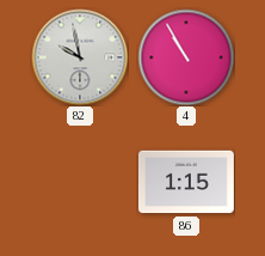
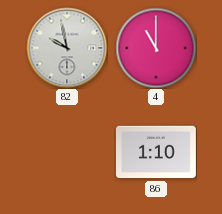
4: 10:55 -> 11:00 (156, 48)
86: 1:15 -> 1:10 (156, 152)
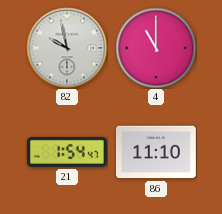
21: none -> 1:54 (67, 152)
86: 1:10 -> 11:10 (156, 152)
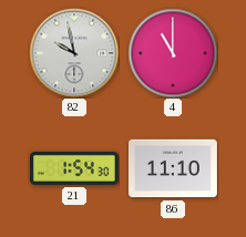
21: 1:54:47 -> 1:54:30 (74, 168)
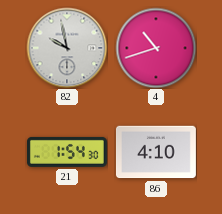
4: 11:00 -> 10:42 (156, 48)
86: 11:10 -> 4:10 (156, 152)
